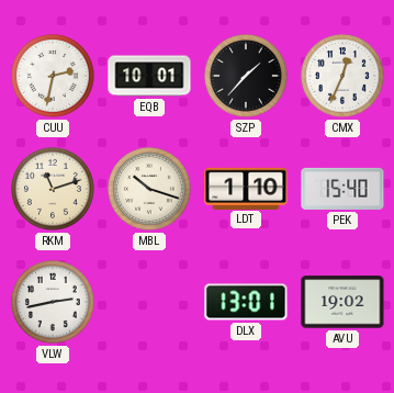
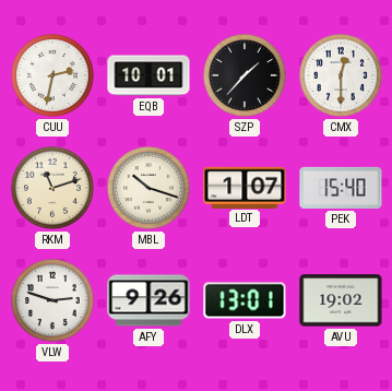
CMX: 12:34 -> 12:30 (341, 75)
LDT: 1:10 -> 1:07 (245, 187)
VLW: 2:43 -> 2:48 (52, 300)
AFY: none -> 9:26 (149, 300)
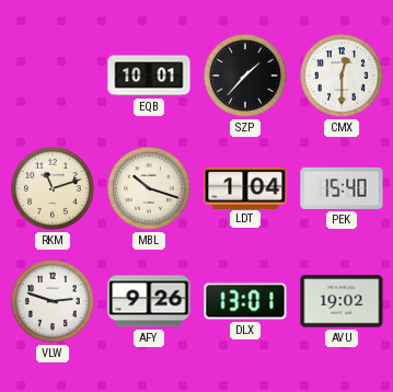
CUU: 2:32 -> none (52, 75)
LDT: 1:07 -> 1:04 (245, 187)
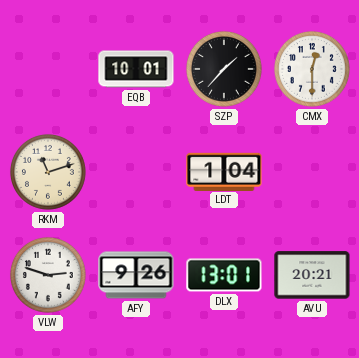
MBL: 10:18 -> none (149, 188)
PEK: 15:40 -> none (342, 188)
AVU: 19:02 -> 20:21 (312, 275)
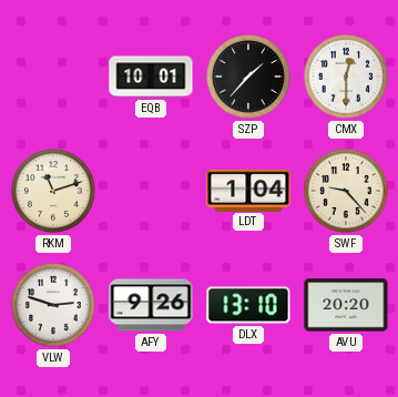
SWF: none -> 9:23 (346, 191)
DLX: 13:01 -> 13:10 (248, 305)
AVU: 20:21 -> 20:20 (346, 305)
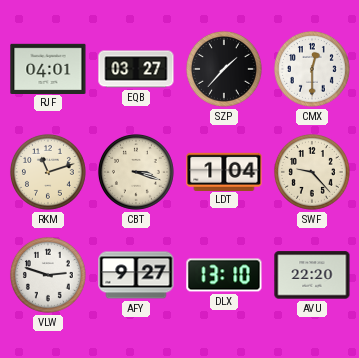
RJF: none -> 04:01 (48, 68)
EQB: 10:01 -> 03:27 (136, 69)
CBT: none -> 3:18 (136, 172)
AFY: 9:26 -> 9:27 (136, 275)
AVU: 20:20 -> 22:20 (312, 275)
